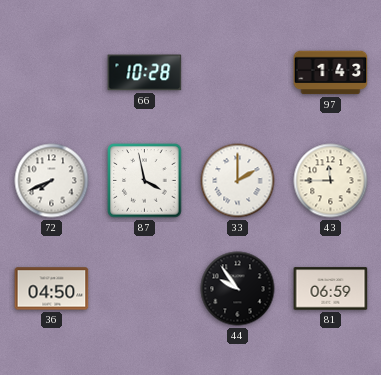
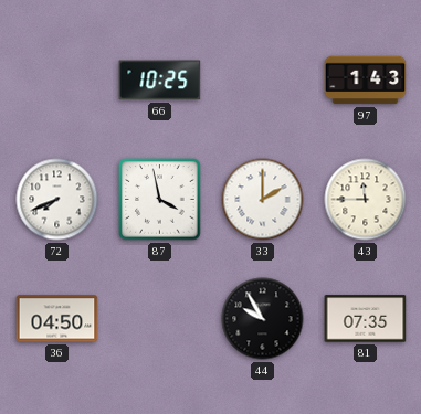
66: 10:28 -> 10:25 (160, 81)
44: 9:54 -> 9:55 (263, 319)
81: 06:59 -> 07:35 (366, 319)
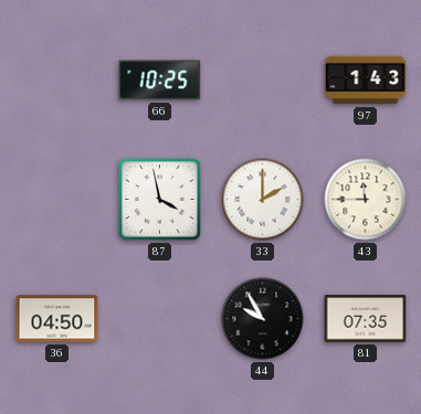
72: 7:41 -> none (57, 200)
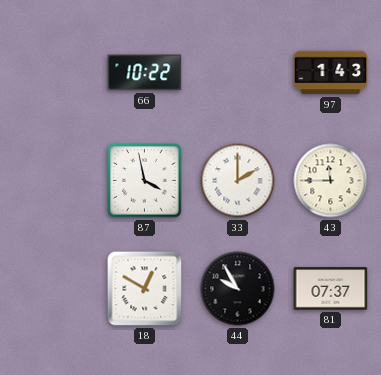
66: 10:25 -> 10:22 (145, 73)
36: 04:50 -> none (57, 319)
18: none -> 12:50 (145, 289)
81: 07:35 -> 07:37 (331, 289)
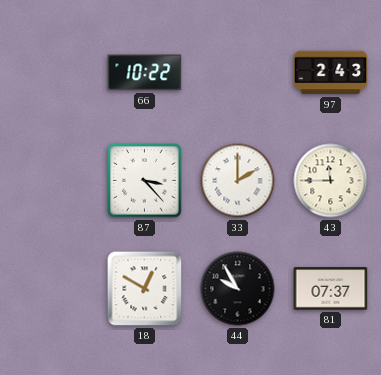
97: 1:43 -> 2:43 (331, 73)
87: 3:58 -> 3:23 (145, 181)
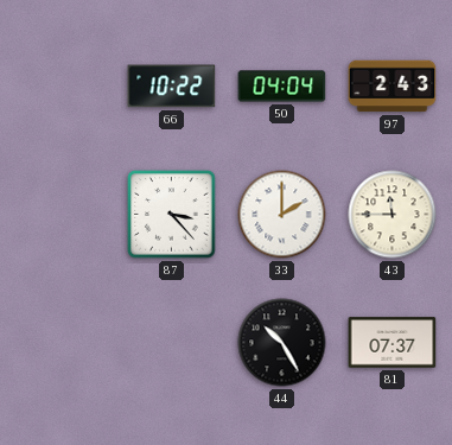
50: none -> 04:04 (282, 87)
18: 12:50 -> none (145, 289)
44: 9:55 -> 10:25 (282, 343)
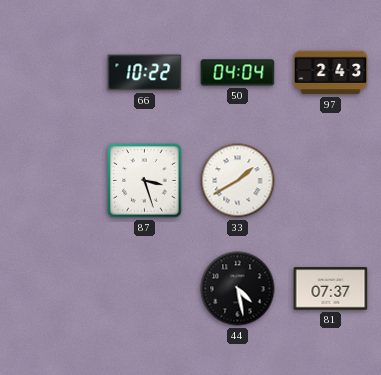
87: 3:23 -> 3:27 (145, 181)
33: 2:00 -> 1:40 (238, 181)
43: 11:45 -> none (393, 215)
44: 10:25 -> 4:28 (238, 289)
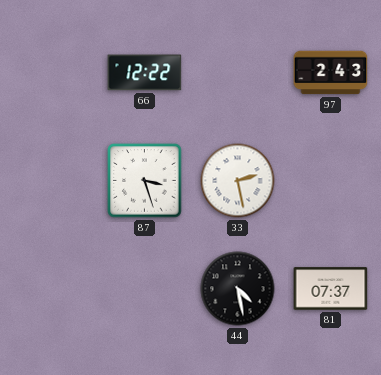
66: 10:22 -> 12:22 (145, 73)
50: 04:04 -> none (238, 73)
33: 1:40 -> 2:28 (238, 181)
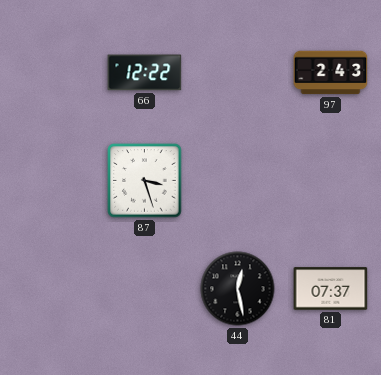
33: 2:28 -> none (238, 181)
44: 4:28 -> 12:28 (238, 289)
